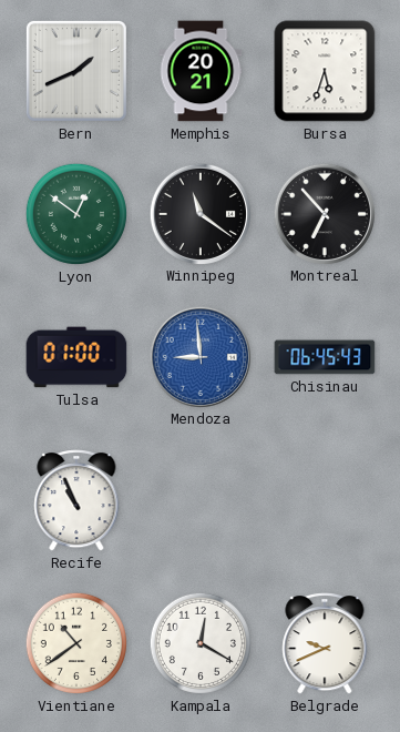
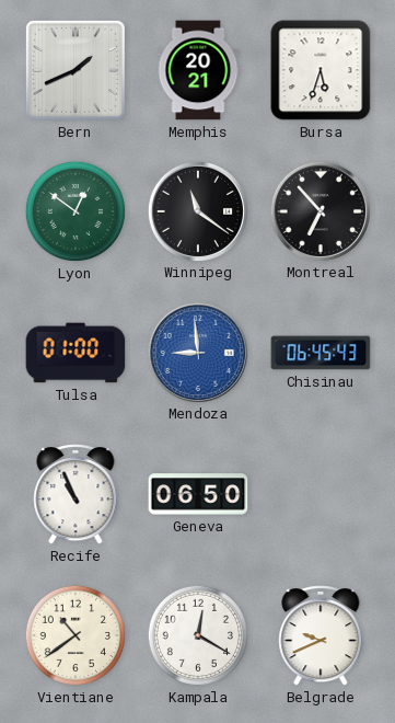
Geneva: none -> 06:50 (198, 494)
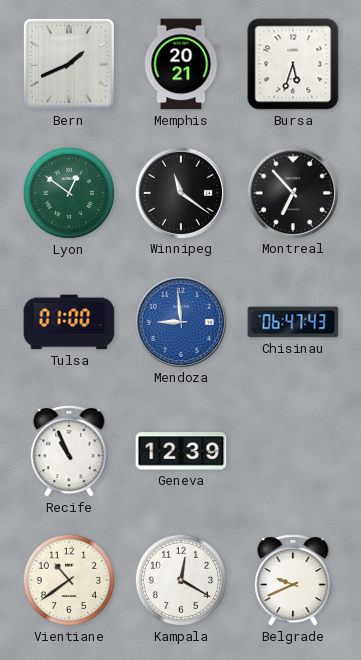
Chisinau: 06:45 -> 06:47 (293, 322)
Geneva: 06:50 -> 12:39 (181, 451)
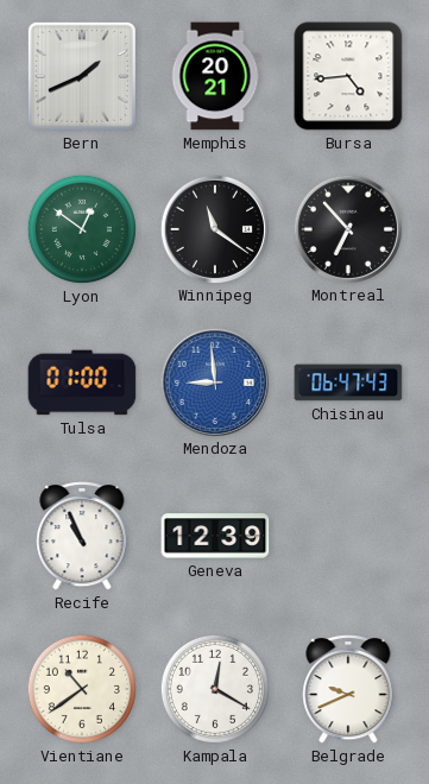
Bursa: 5:33 -> 4:44 (348, 76)
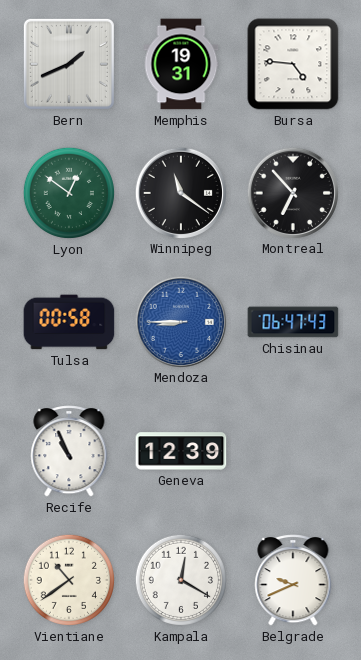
Memphis: 20:21 -> 19:31 (181, 64)
Bursa: 4:44 -> 4:46 (293, 64)
Tulsa: 01:00 -> 00:58 (69, 322)
Mendoza: 8:59 -> 8:45 (180, 321)
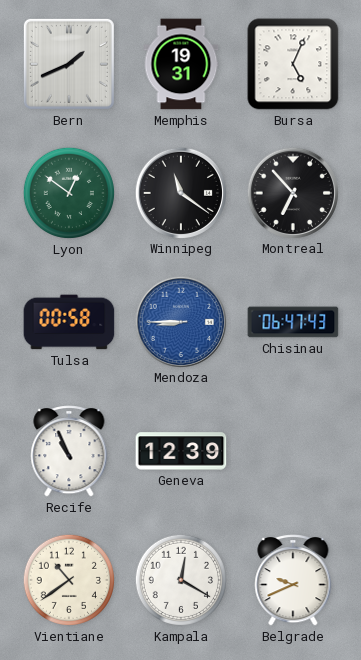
Bursa: 4:46 -> 5:04 (293, 64)
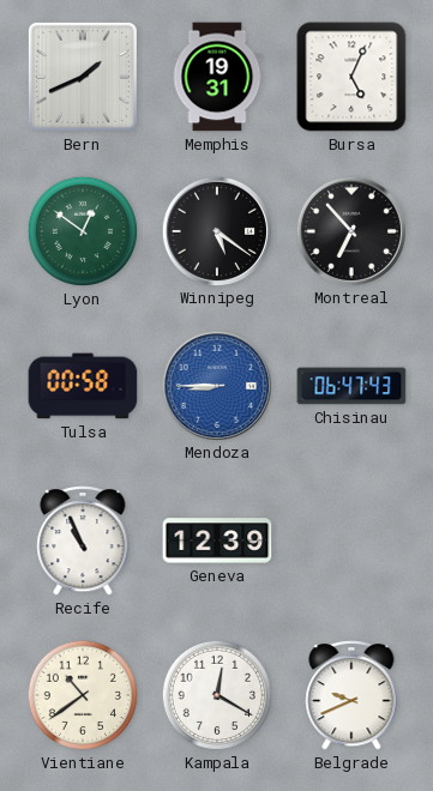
Winnipeg: 11:21 -> 5:21 (216, 230)
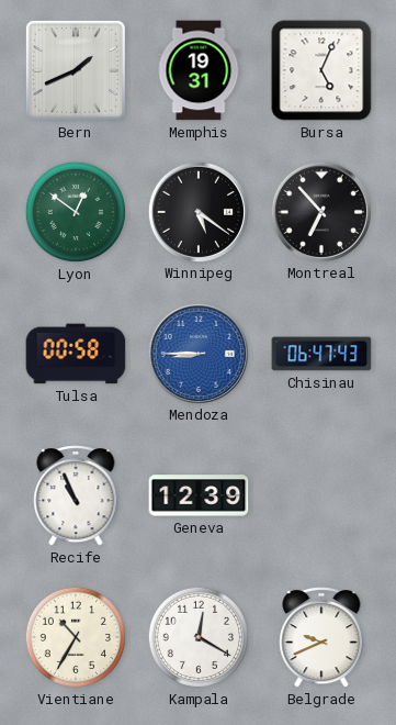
Vientiane: 10:39 -> 10:35 (76, 637)
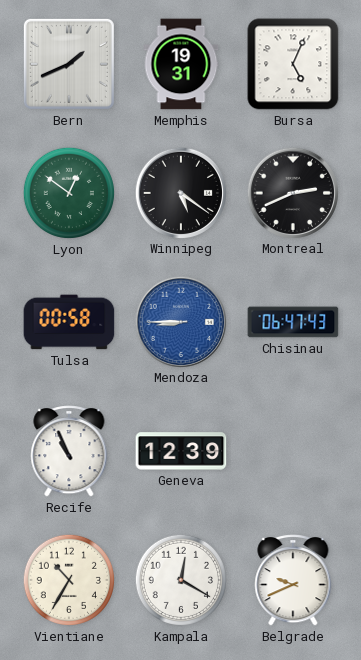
Montreal: 6:53 -> 2:41 (292, 192)
